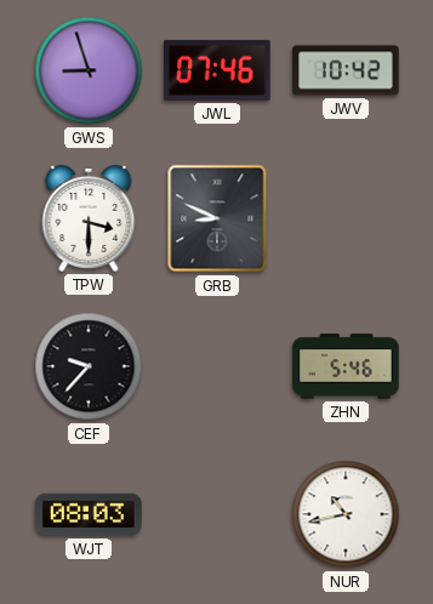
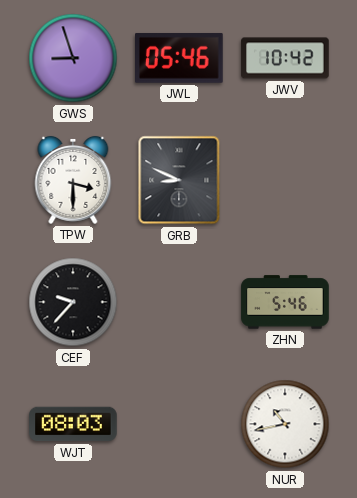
JWL: 07:46 -> 05:46 (180, 58)
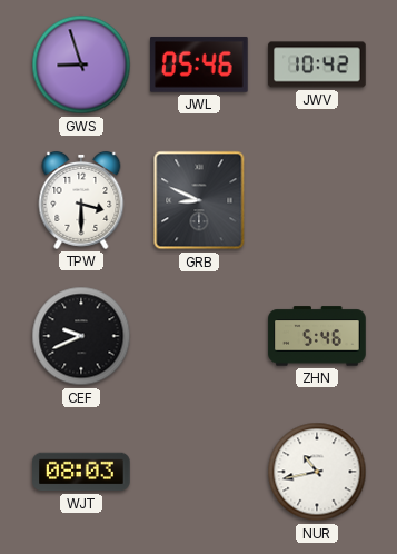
CEF: 9:37 -> 9:41 (81, 336)
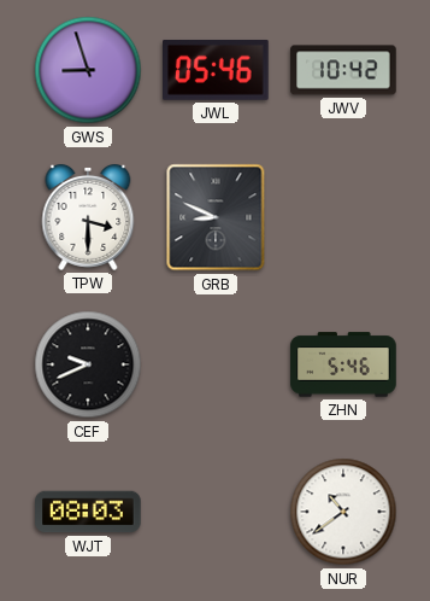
NUR: 10:43 -> 10:39 (343, 512)
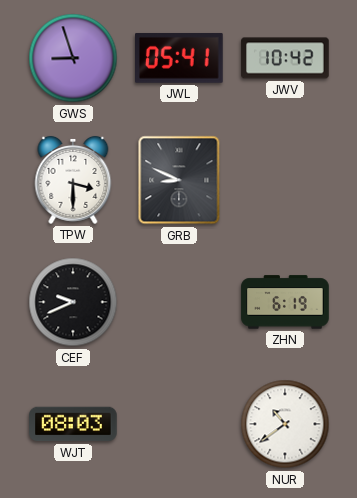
JWL: 05:46 -> 05:41 (180, 58)
ZHN: 5:46 -> 6:19 (285, 302)
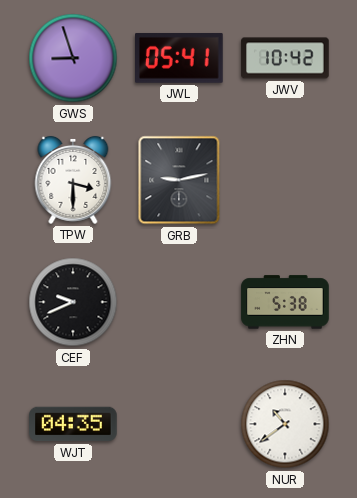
GRB: 8:49 -> 9:13 (179, 180)
ZHN: 6:19 -> 5:38 (285, 302)
WJT: 08:03 -> 04:35 (73, 424)
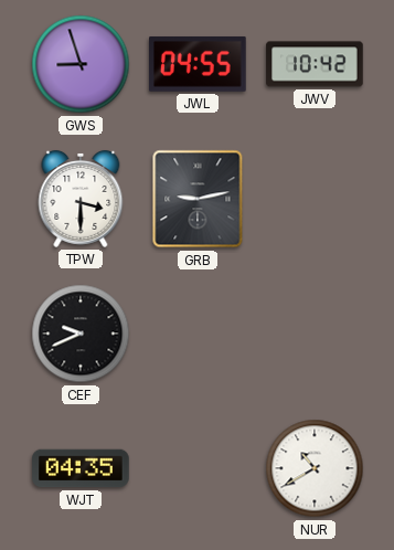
JWL: 05:41 -> 04:55 (199, 64)
ZHN: 5:38 -> none (285, 302)
NUR: 10:39 -> 10:40 (315, 468)
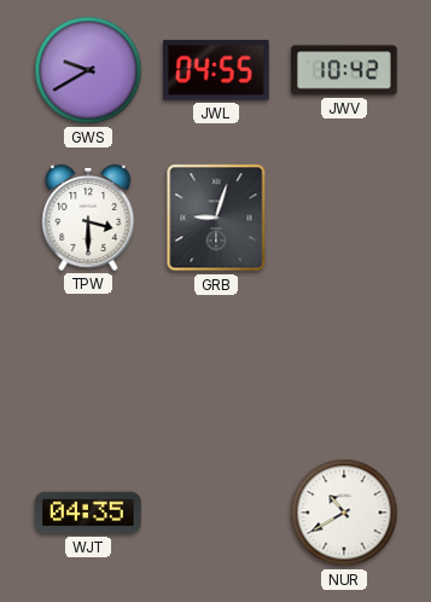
GWS: 8:57 -> 9:40 (88, 70)
GRB: 9:13 -> 9:03 (216, 218)
CEF: 9:41 -> none (81, 334)
